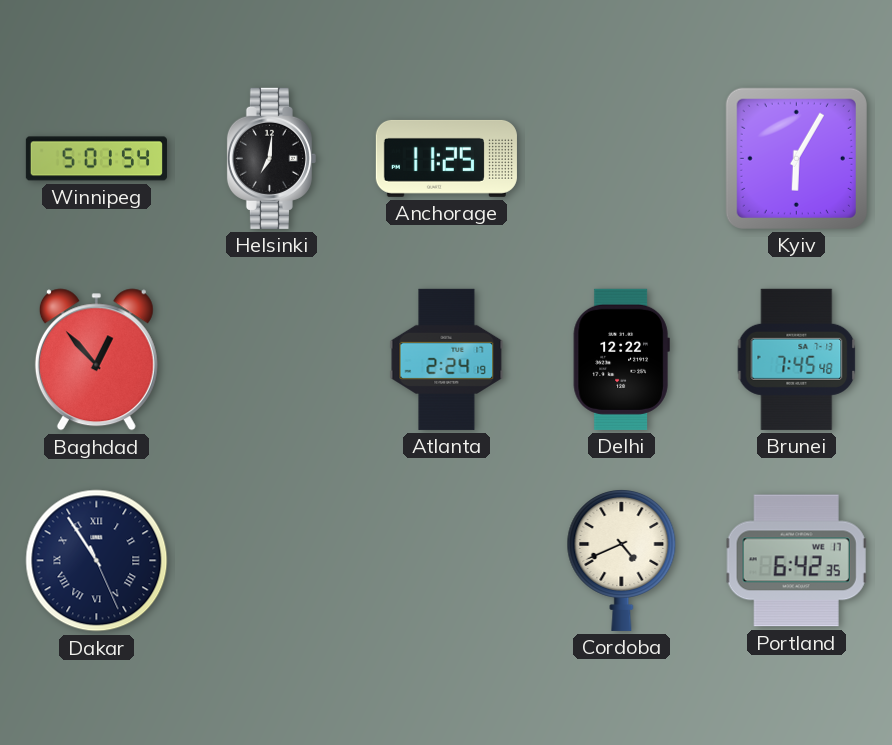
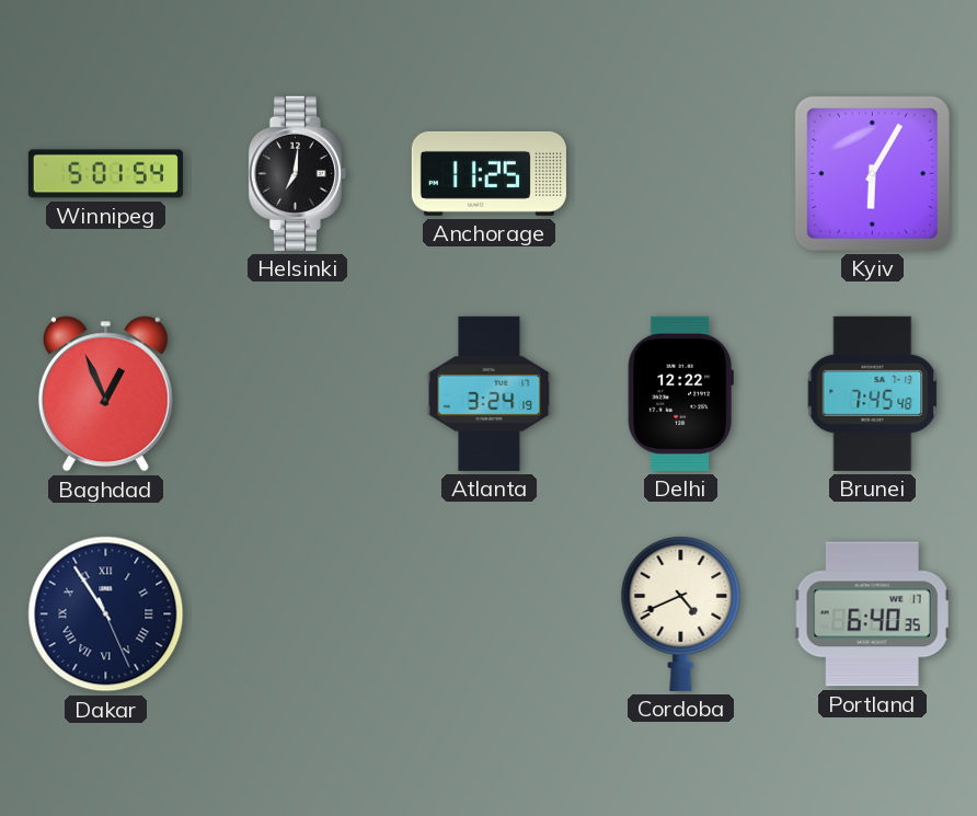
Baghdad: 12:53 -> 12:56 (105, 394)
Atlanta: 2:24 -> 3:24 (490, 393)
Portland: 6:42 -> 6:40 (873, 614)
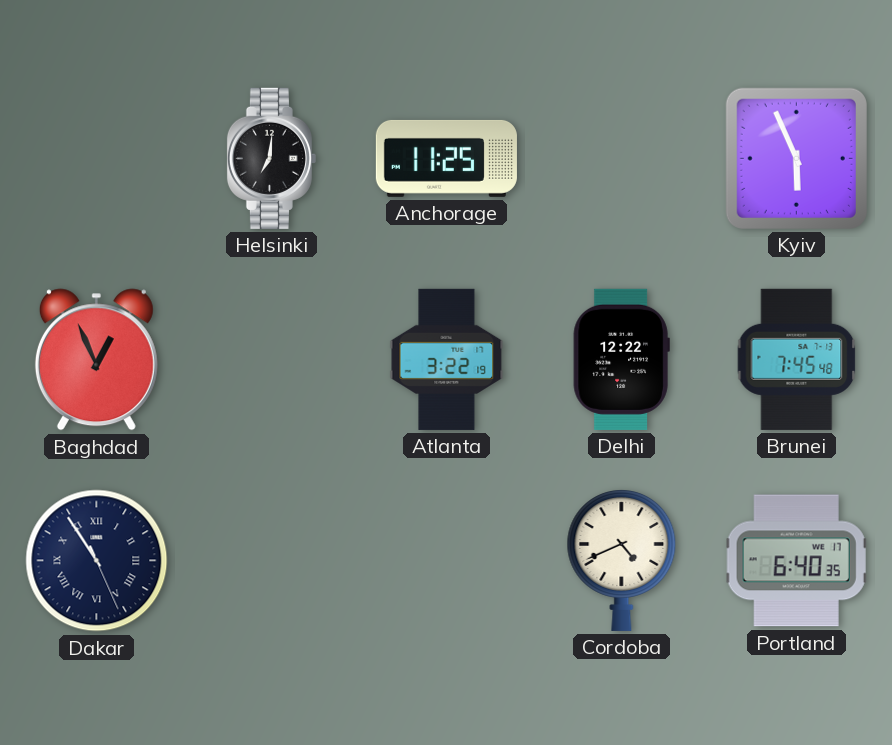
Winnipeg: 5:01 -> none (105, 174)
Kyiv: 6:05 -> 5:56 (796, 158)
Atlanta: 3:24 -> 3:22 (447, 359)
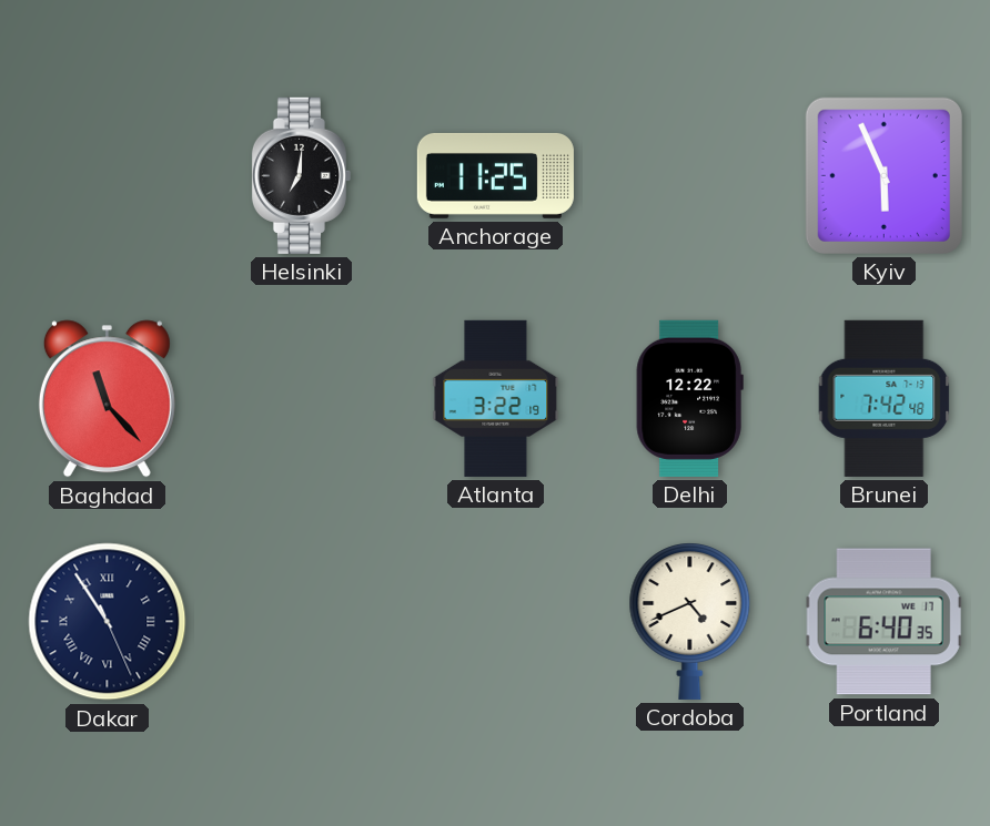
Baghdad: 12:56 -> 11:23 (107, 399)
Brunei: 7:45 -> 7:42 (885, 398)
